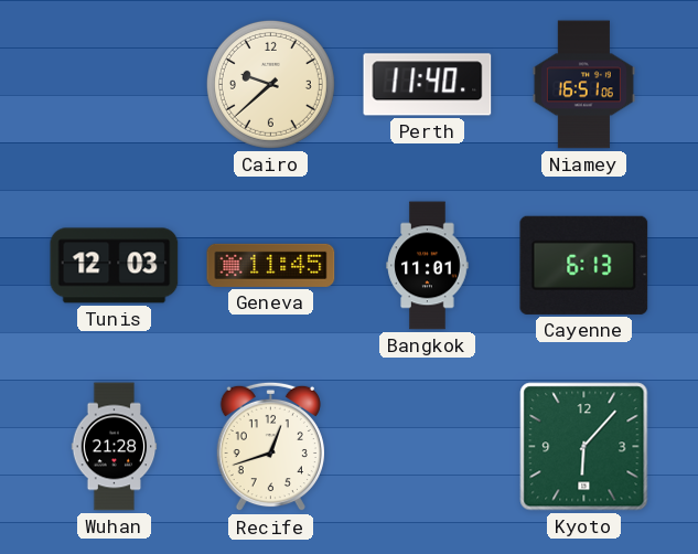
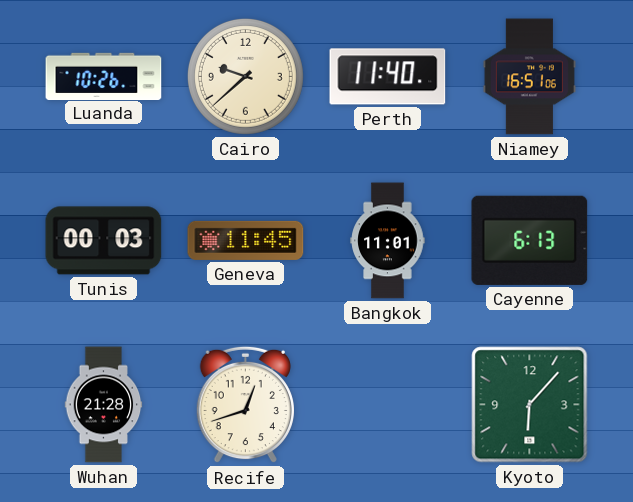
Luanda: none -> 10:26 (104, 76)
Tunis: 12:03 -> 00:03 (104, 241)
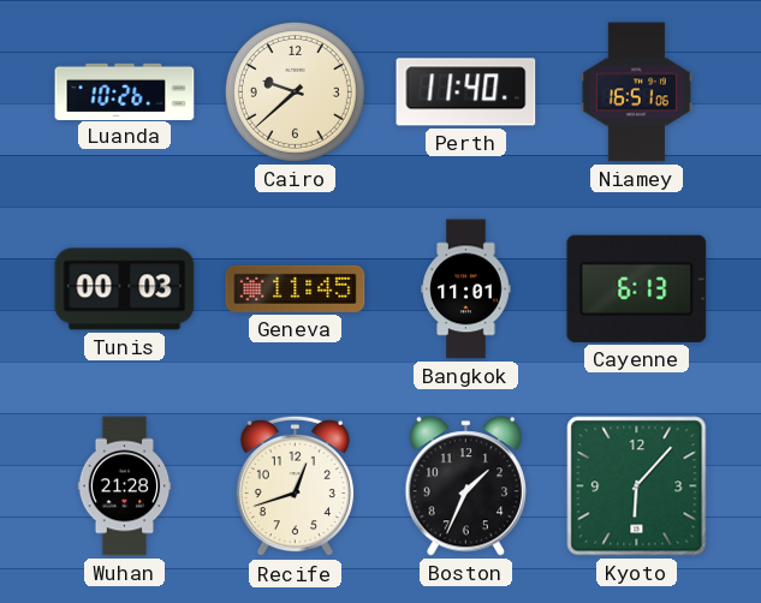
Boston: none -> 1:34 (465, 486)
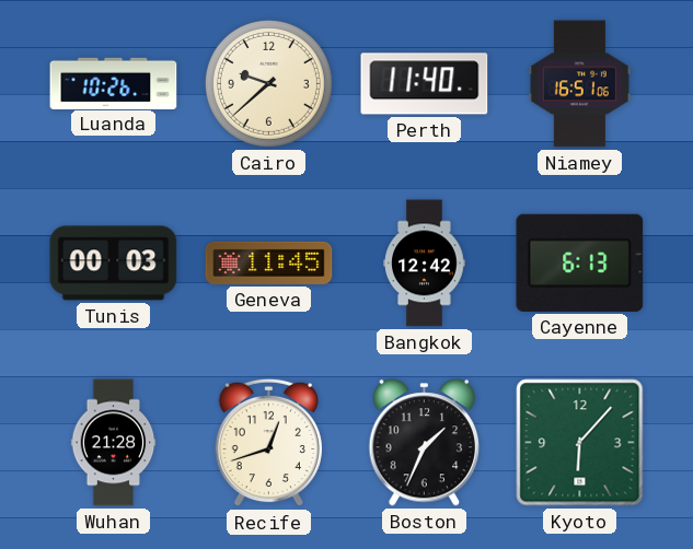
Bangkok: 11:01 -> 12:42 (425, 264)
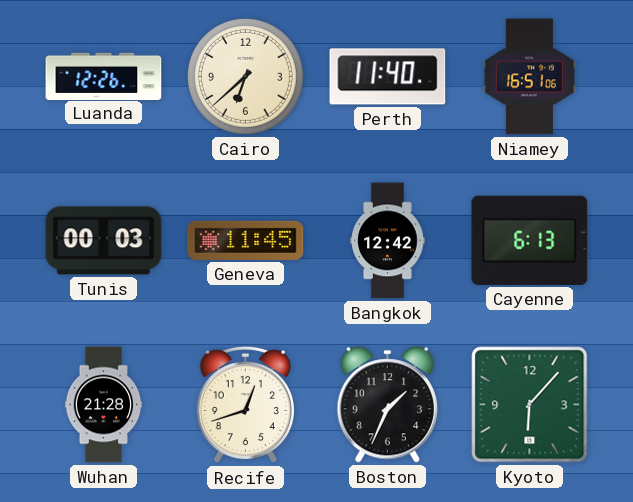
Luanda: 10:26 -> 12:26 (104, 76)
Cairo: 9:38 -> 6:38 (245, 76)
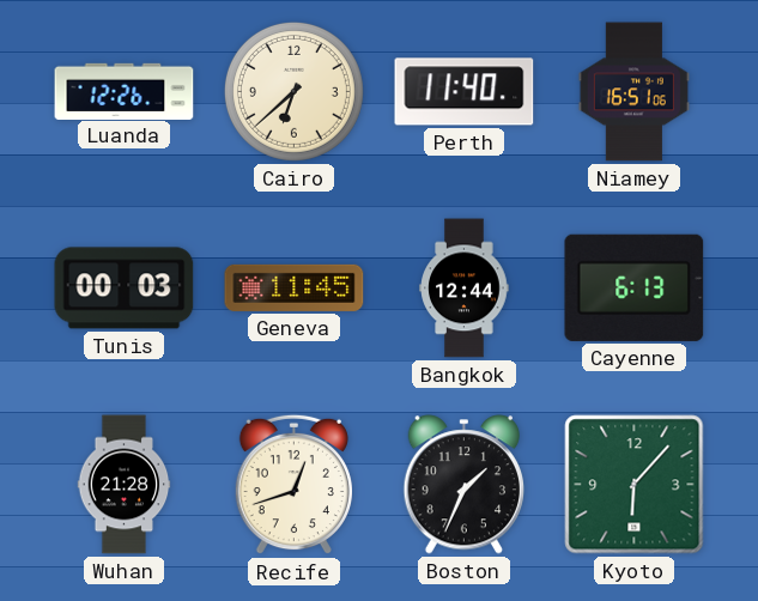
Bangkok: 12:42 -> 12:44 (465, 289)
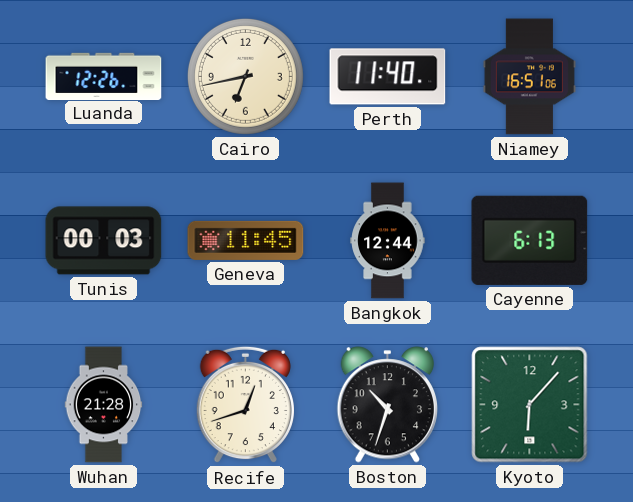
Cairo: 6:38 -> 6:43 (245, 76)
Boston: 1:34 -> 10:33 (387, 405)
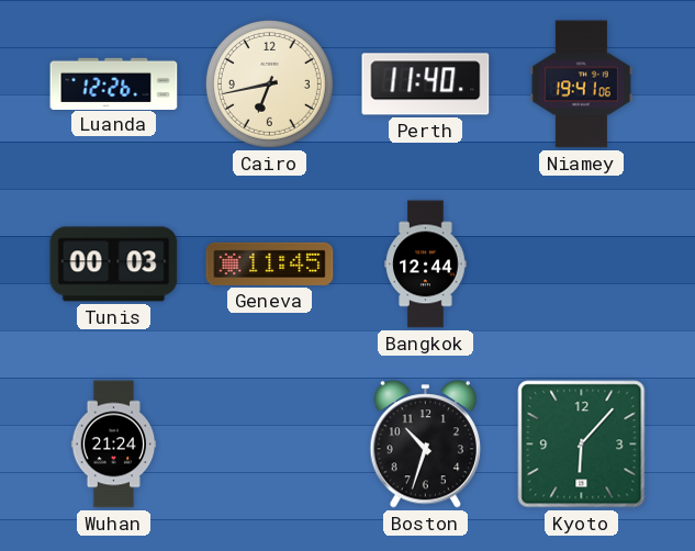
Niamey: 16:51 -> 19:41 (581, 85)
Cayenne: 6:13 -> none (530, 240)
Wuhan: 21:28 -> 21:24 (114, 445)
Recife: 12:42 -> none (245, 405)
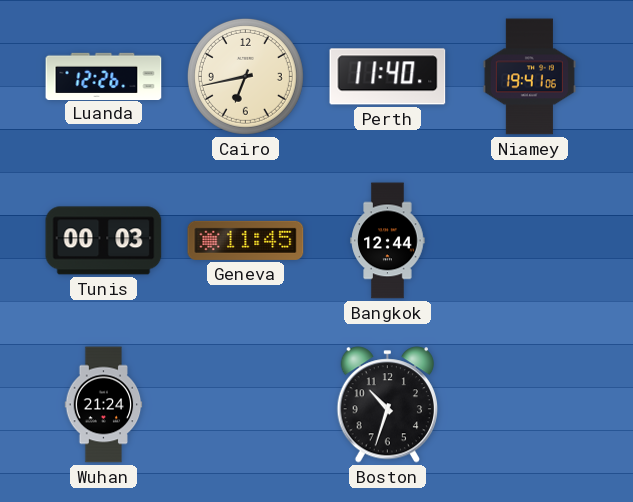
Kyoto: 6:07 -> none (582, 445)
